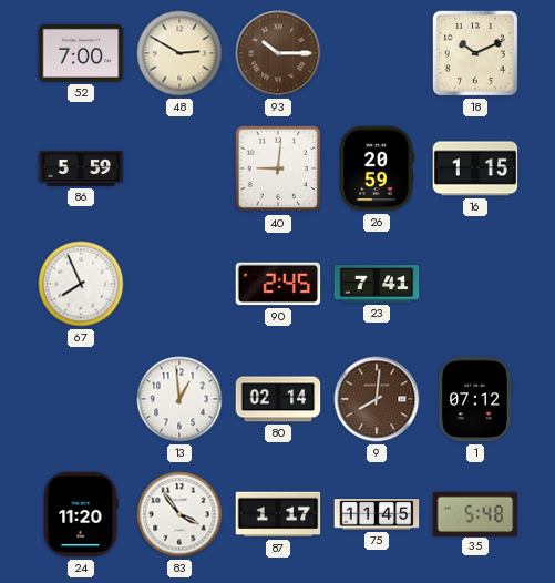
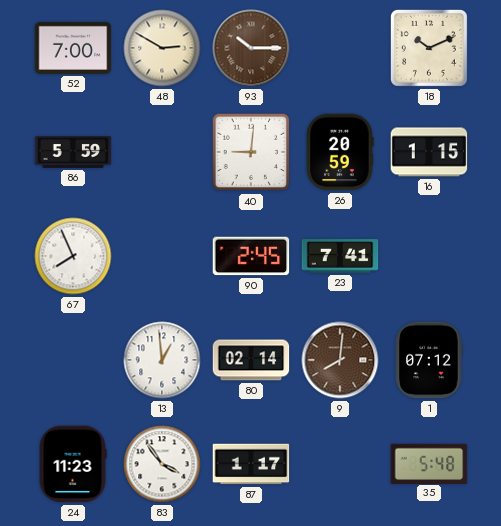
24: 11:20 -> 11:23 (73, 464)
75: 11:45 -> none (377, 514)
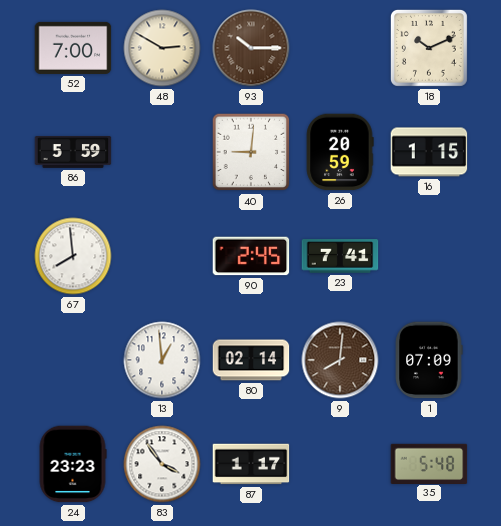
67: 7:56 -> 7:59 (73, 256)
1: 07:12 -> 07:09 (429, 360)
24: 11:23 -> 23:23 (73, 464)
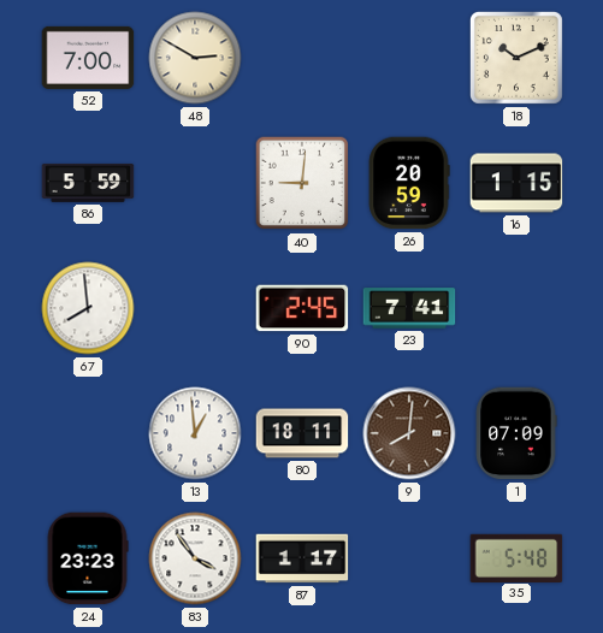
93: 10:15 -> none (251, 48)
80: 02:14 -> 18:11 (302, 433)
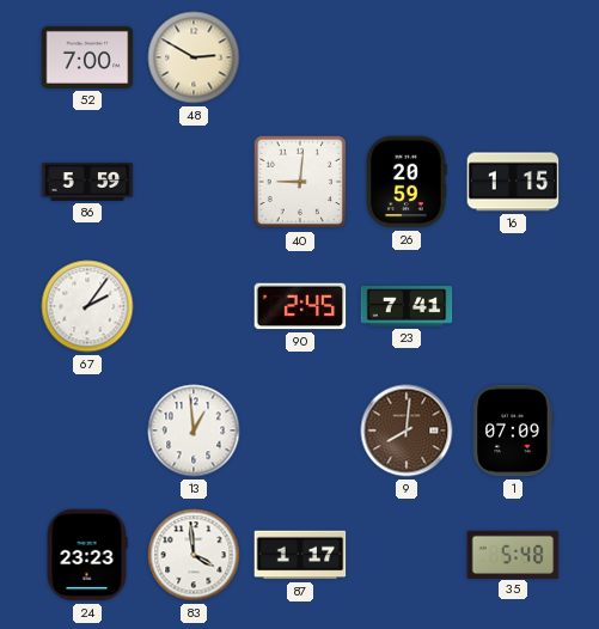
18: 10:11 -> none (516, 58)
67: 7:59 -> 2:06 (87, 306)
80: 18:11 -> none (302, 433)
83: 3:54 -> 3:59 (194, 555)
